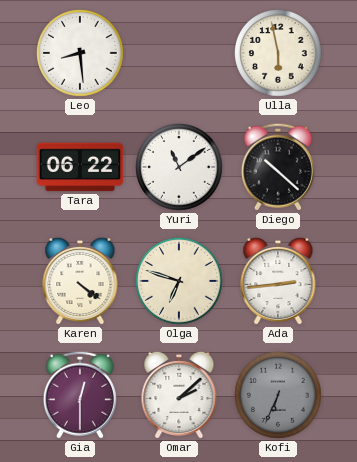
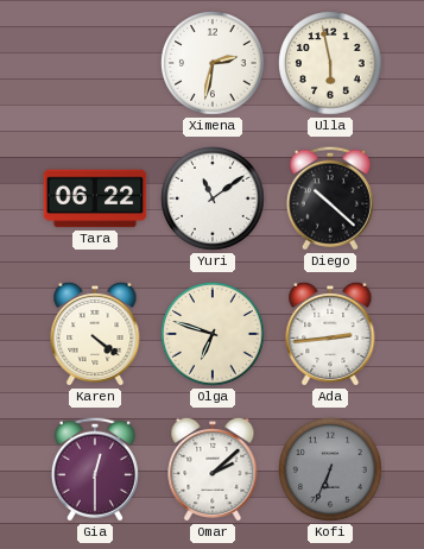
Leo: 8:29 -> none (80, 53)
Ximena: none -> 2:32 (213, 63)
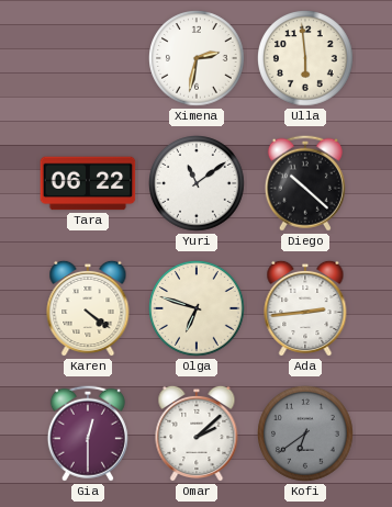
Ulla: 5:58 -> 5:59 (305, 58)
Kofi: 6:34 -> 6:39 (305, 433)
